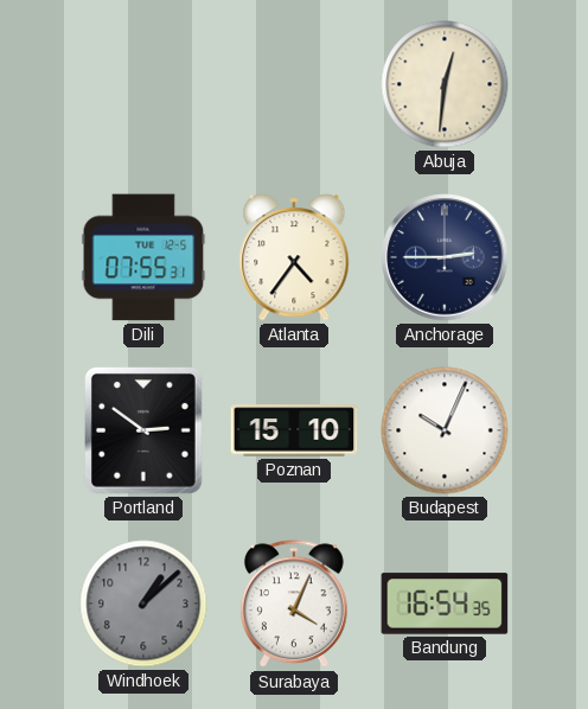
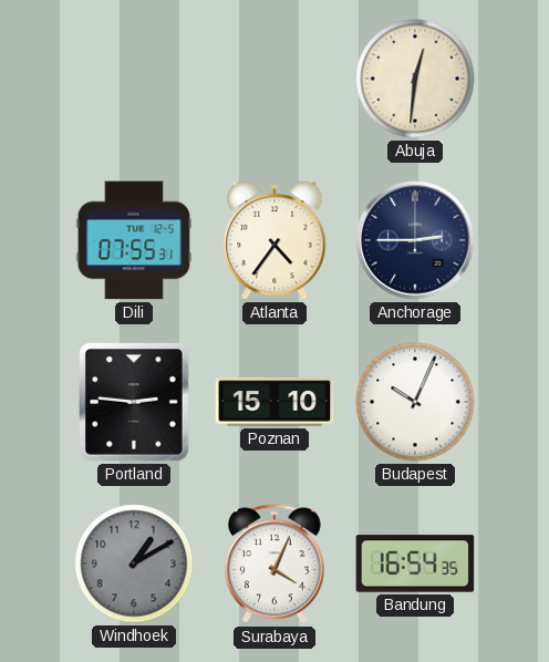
Portland: 2:51 -> 2:46 (135, 403)
Windhoek: 1:08 -> 1:10 (134, 563)
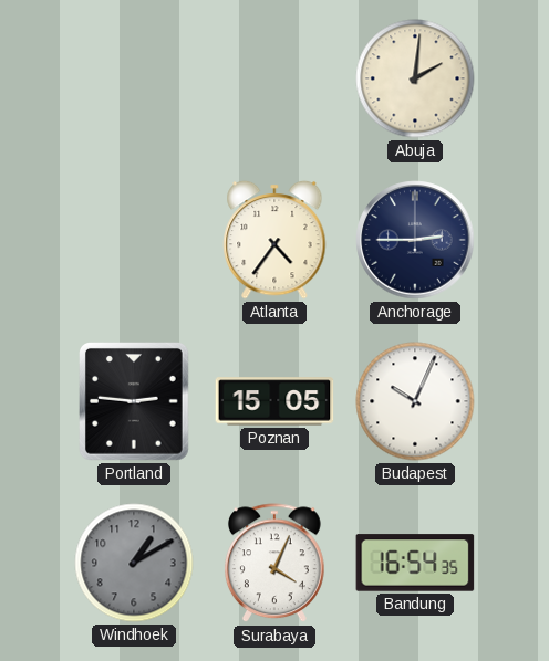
Abuja: 12:31 -> 2:01 (415, 78)
Dili: 07:55 -> none (134, 240)
Poznan: 15:10 -> 15:05 (274, 401)
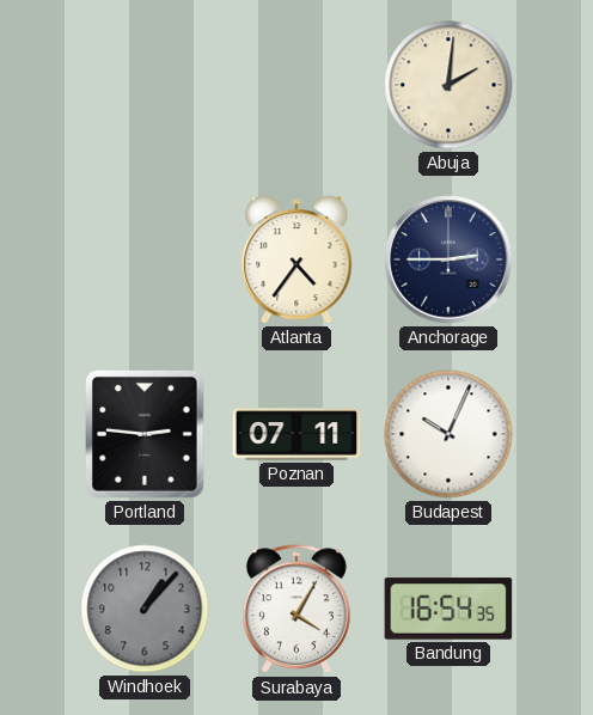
Poznan: 15:05 -> 07:11 (296, 434)
Windhoek: 1:10 -> 1:07 (145, 609)
Surabaya: 4:04 -> 4:05 (296, 610)
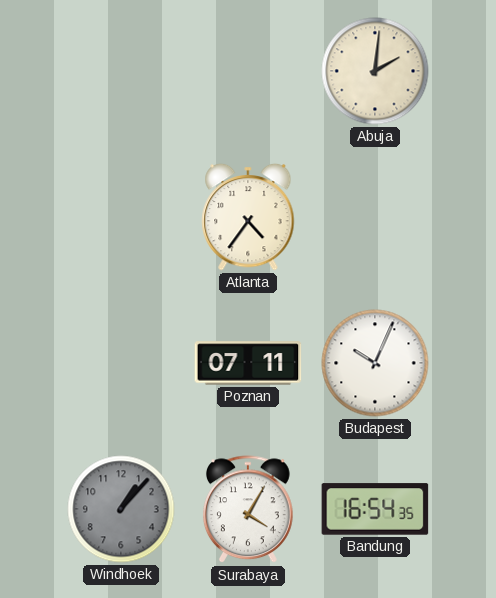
Anchorage: 2:45 -> none (448, 259)
Portland: 2:46 -> none (146, 435)
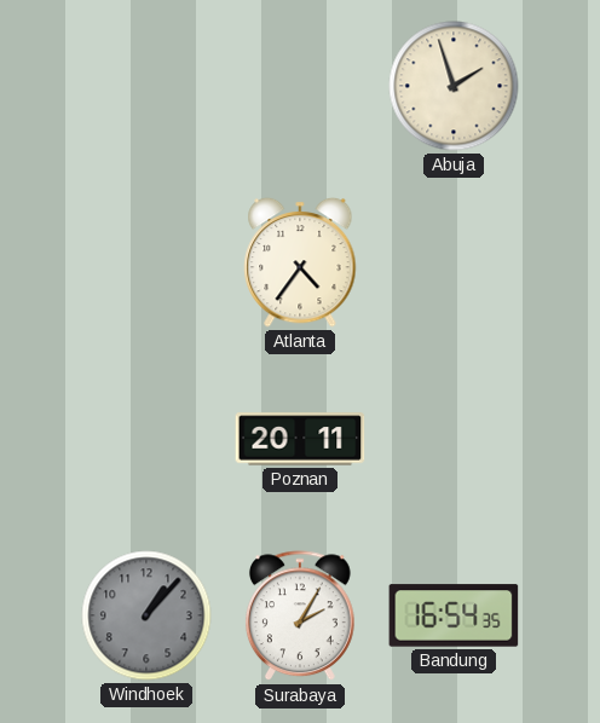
Abuja: 2:01 -> 1:57 (454, 86)
Poznan: 07:11 -> 20:11 (300, 439)
Budapest: 10:04 -> none (375, 363)
Surabaya: 4:05 -> 2:05 (300, 617)
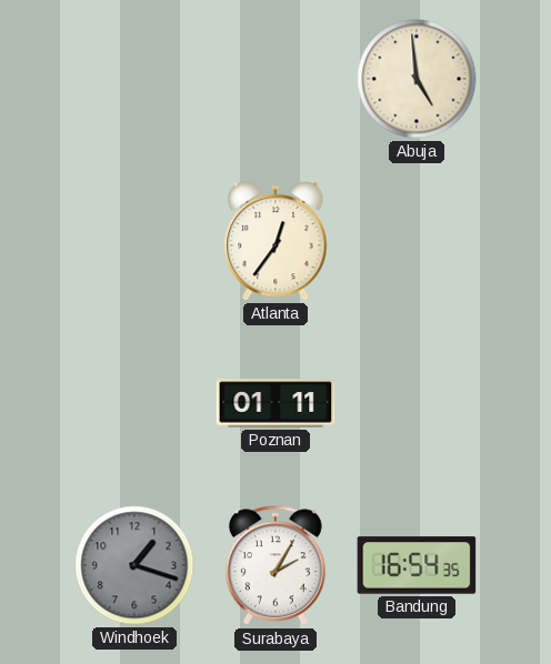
Abuja: 1:57 -> 4:59 (417, 79)
Atlanta: 4:36 -> 12:36 (275, 241)
Poznan: 20:11 -> 01:11 (275, 403)
Windhoek: 1:07 -> 1:18 (134, 565)
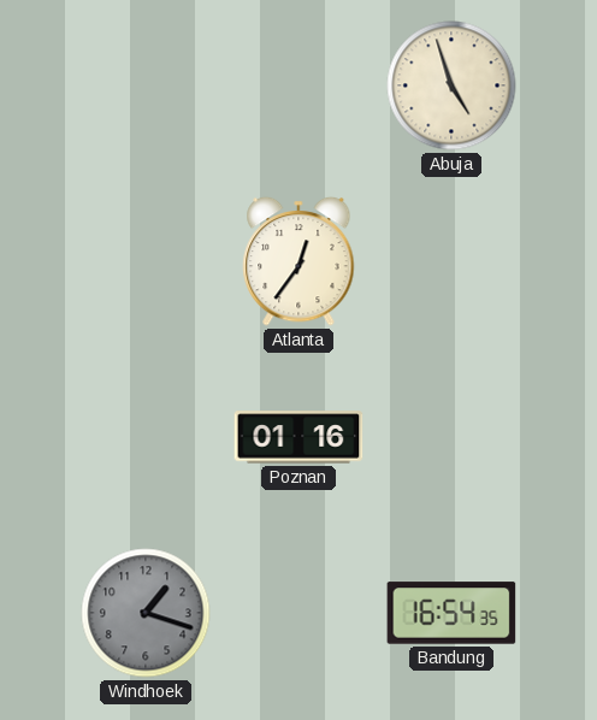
Abuja: 4:59 -> 4:57 (451, 85)
Poznan: 01:11 -> 01:16 (298, 437)
Surabaya: 2:05 -> none (275, 566)
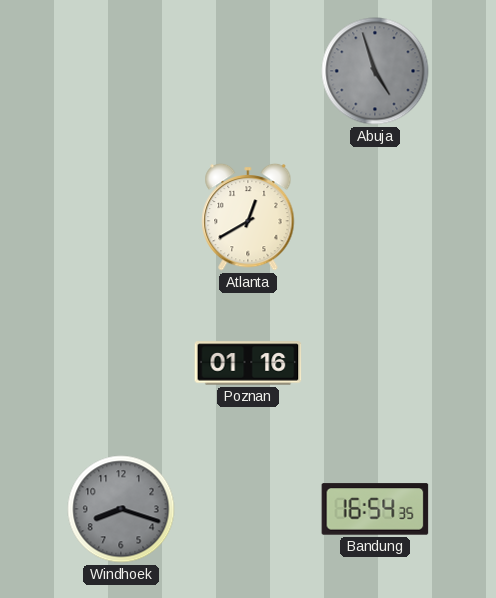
Abuja dial: cream -> grey (375, 71)
Atlanta: 12:36 -> 12:40 (248, 217)
Windhoek: 1:18 -> 8:18 (121, 509)
